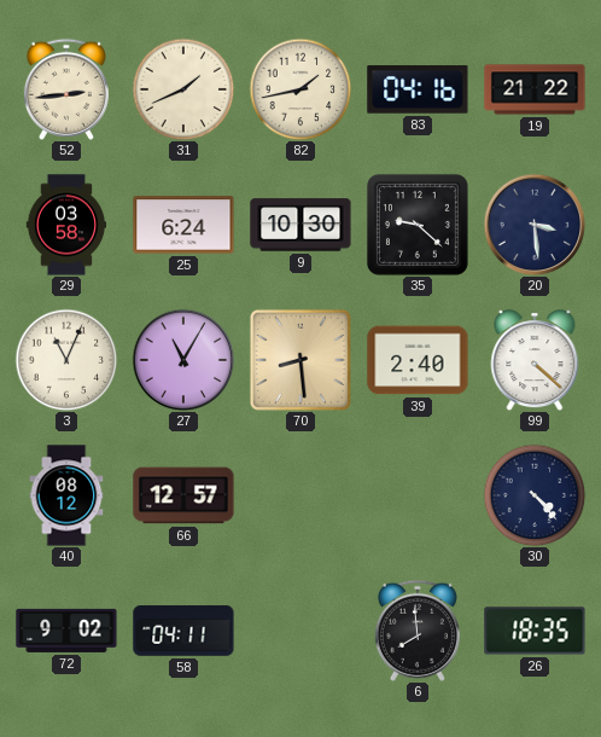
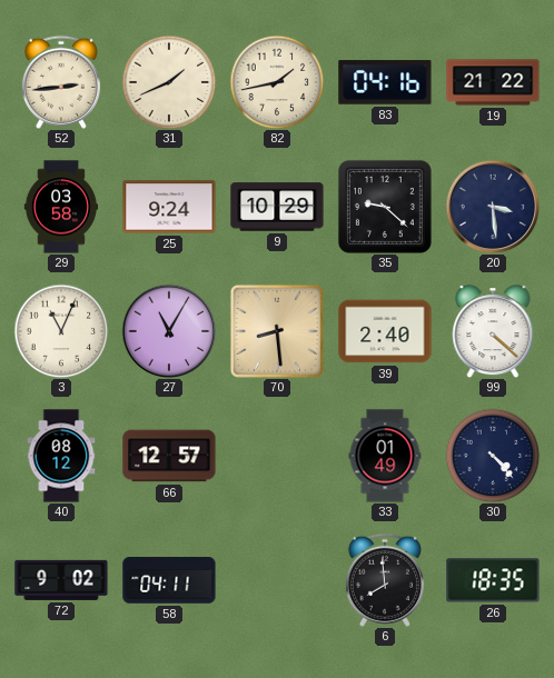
25: 6:24 -> 9:24 (169, 207)
9: 10:30 -> 10:29 (277, 207)
33: none -> 01:49 (385, 456)
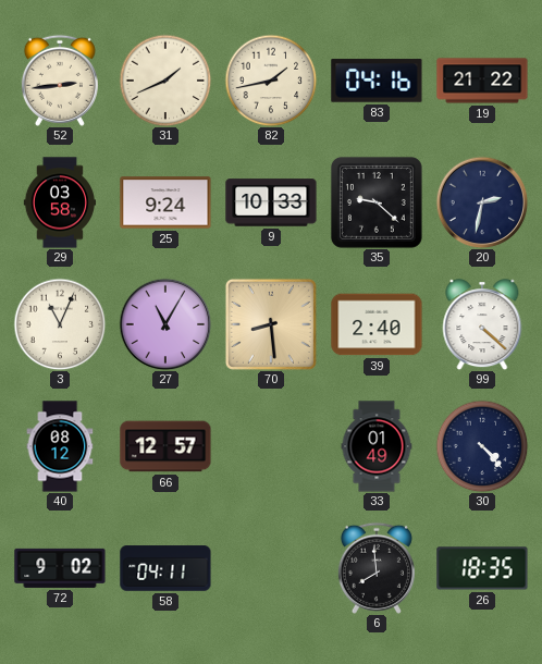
9: 10:29 -> 10:33 (271, 202)
20: 3:29 -> 2:32 (482, 202)
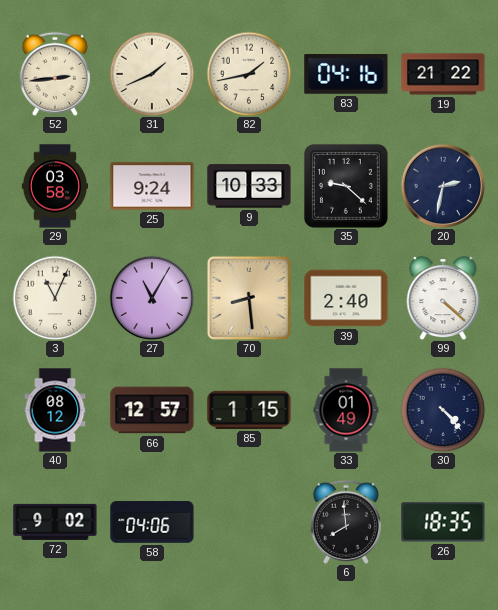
85: none -> 1:15 (249, 410)
58: 04:11 -> 04:06 (152, 522)
